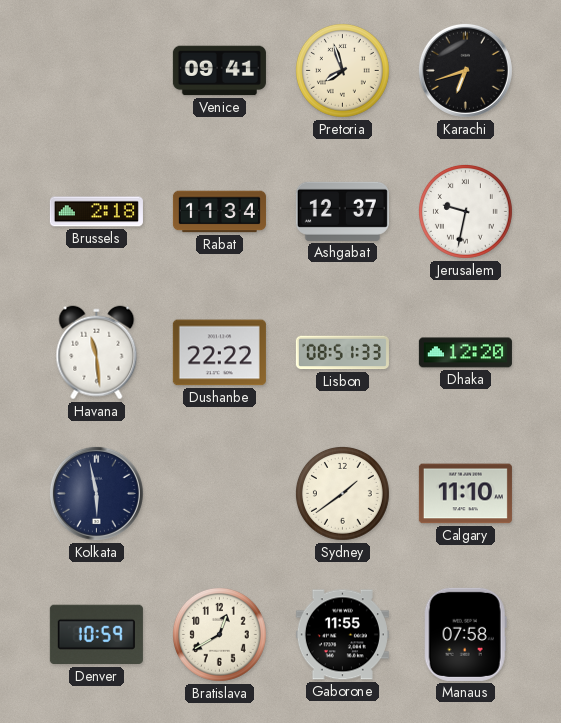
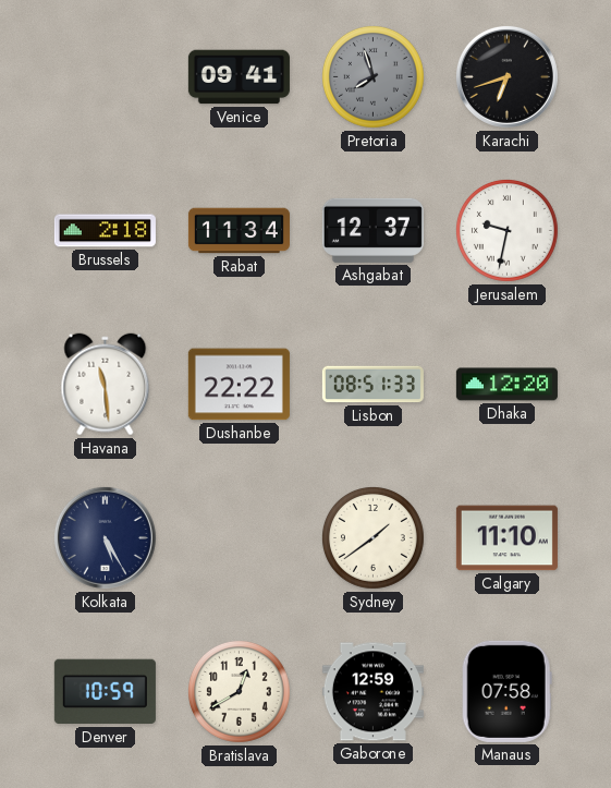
Pretoria dial: cream -> grey (372, 76)
Kolkata: 5:58 -> 5:25 (105, 537)
Gaborone: 11:55 -> 12:59 (372, 692)
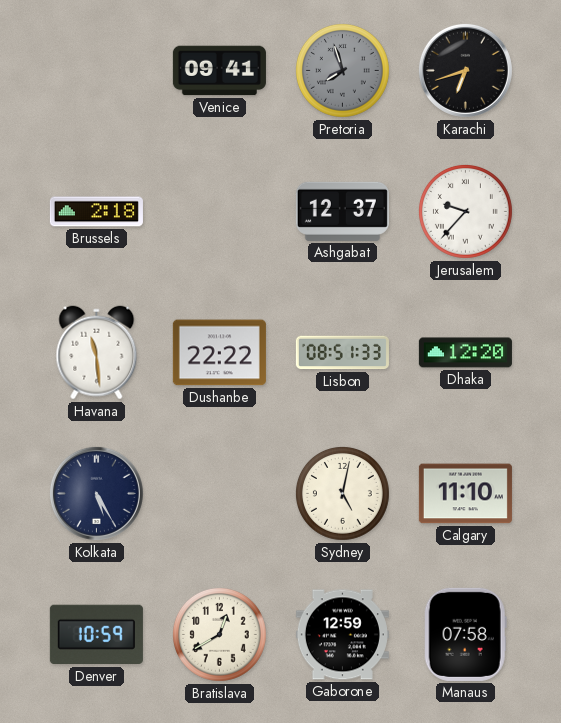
Rabat: 11:34 -> none (239, 231)
Jerusalem: 9:32 -> 9:37 (465, 211)
Sydney: 1:39 -> 5:02 (342, 493)
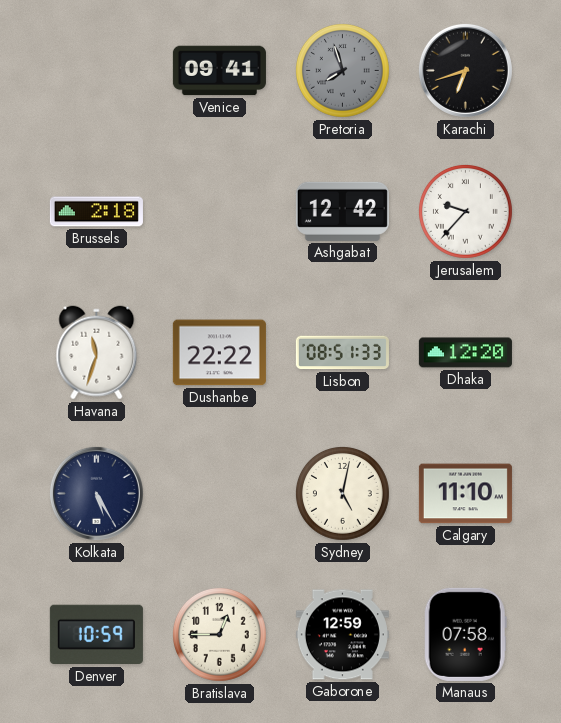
Ashgabat: 12:37 -> 12:42 (342, 211)
Havana: 11:29 -> 11:33 (97, 353)
Bratislava: 12:40 -> 12:45 (219, 634)
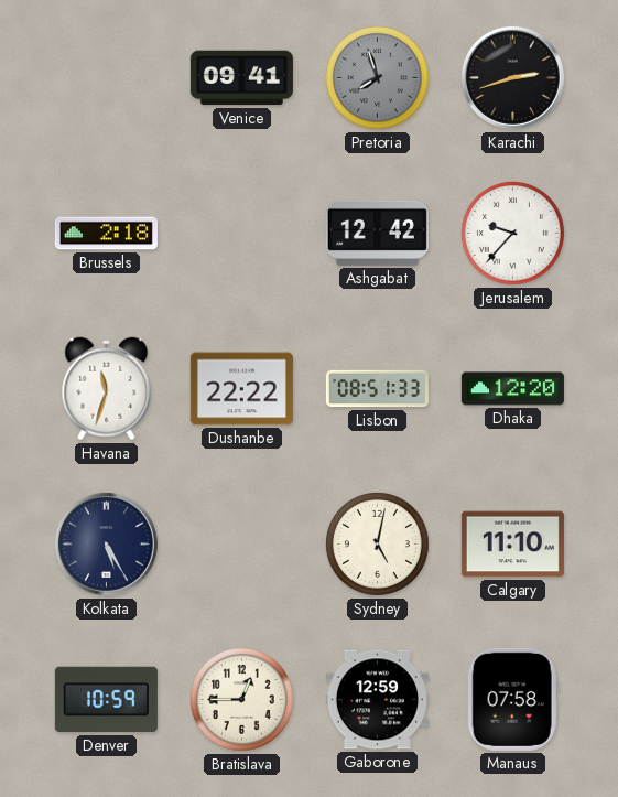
Karachi: 6:42 -> 2:42 (512, 77)
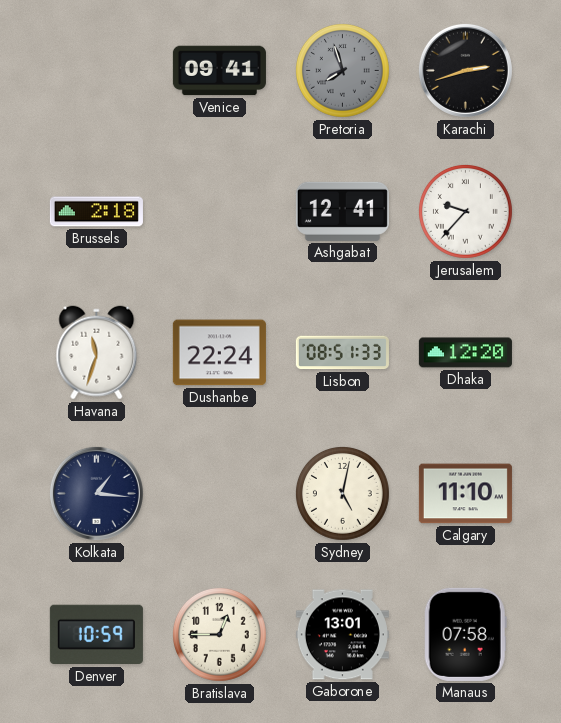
Ashgabat: 12:42 -> 12:41 (342, 211)
Dushanbe: 22:22 -> 22:24 (219, 353)
Kolkata: 5:25 -> 1:16 (96, 493)
Gaborone: 12:59 -> 13:01 (342, 635)
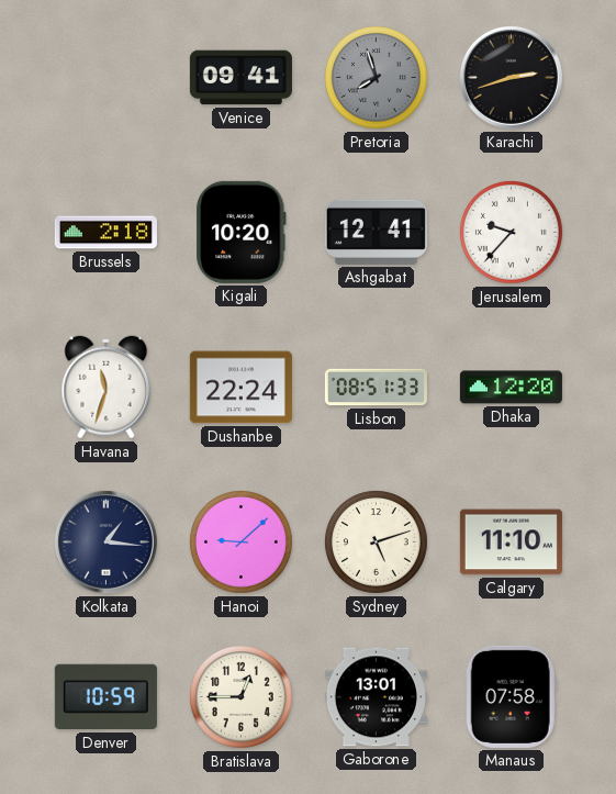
Kigali: none -> 10:20 (242, 232)
Hanoi: none -> 9:08 (240, 541)
Sydney: 5:02 -> 5:12 (376, 541)
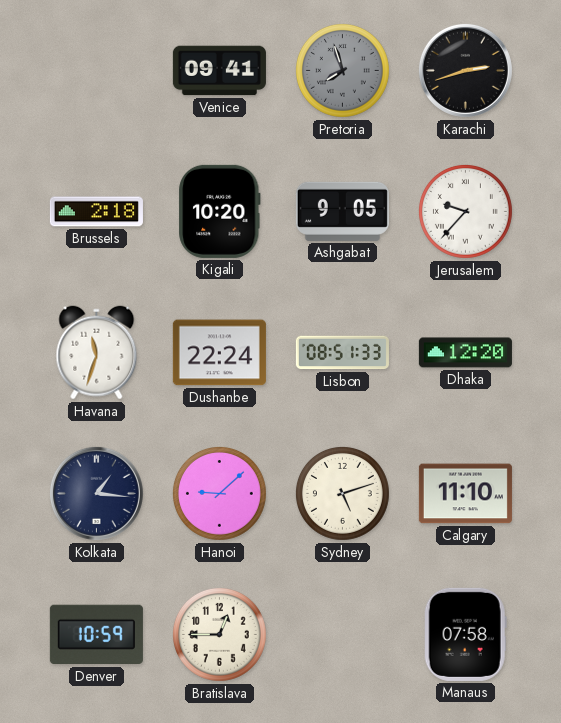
Ashgabat: 12:41 -> 9:05 (342, 211)
Gaborone: 13:01 -> none (376, 697)
